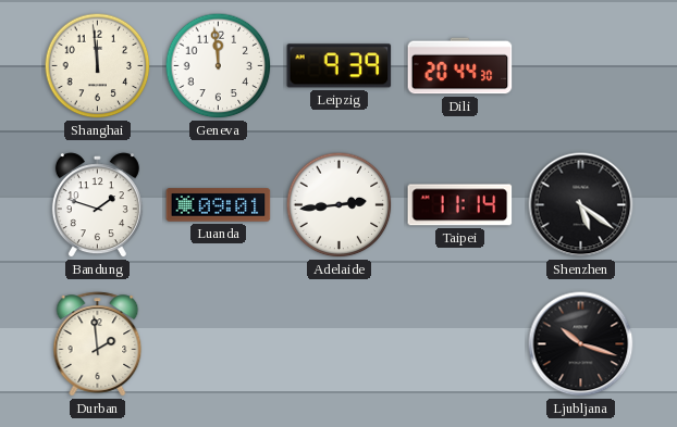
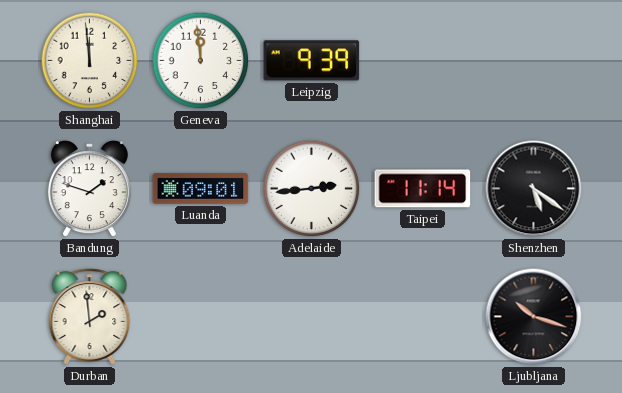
Dili: 20:44 -> none (460, 66)
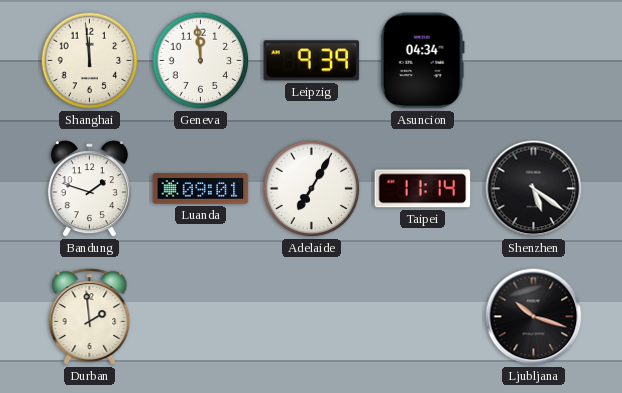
Asuncion: none -> 04:34 (422, 61)
Adelaide: 2:44 -> 7:05 (312, 189)
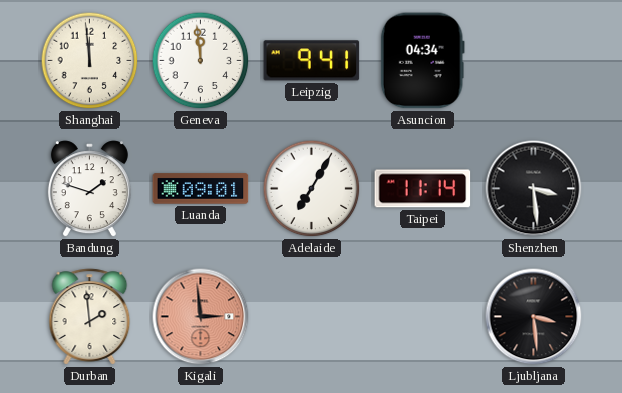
Leipzig: 9:39 -> 9:41 (312, 61)
Shenzhen: 5:21 -> 3:29 (534, 189)
Kigali: none -> 2:59 (201, 317)
Ljubljana: 10:18 -> 3:29 (534, 317)
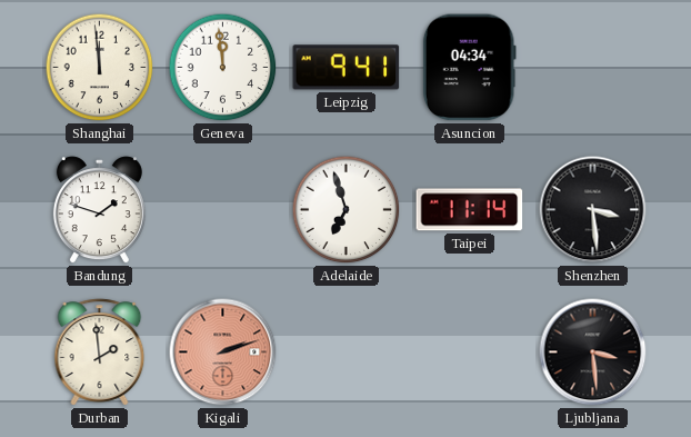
Luanda: 09:01 -> none (201, 189)
Adelaide: 7:05 -> 6:57 (347, 210)
Kigali: 2:59 -> 2:12 (223, 352)
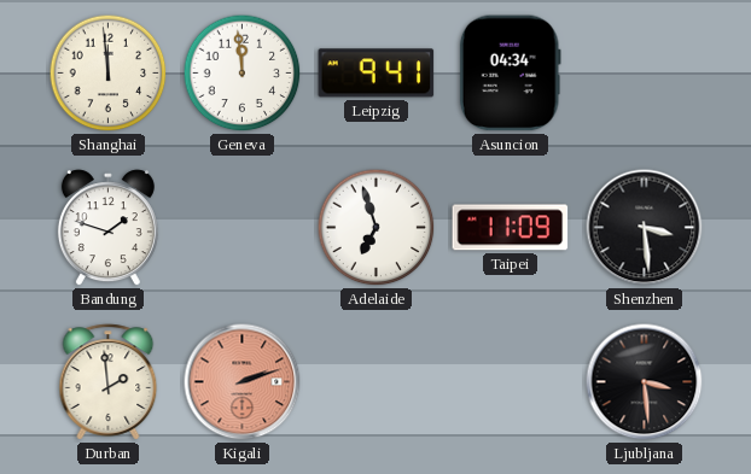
Taipei: 11:14 -> 11:09 (511, 228)
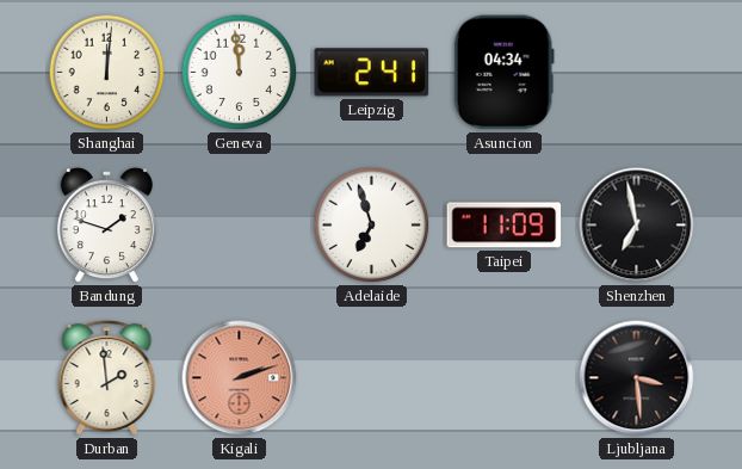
Shanghai: 11:59 -> 12:01 (107, 73)
Leipzig: 9:41 -> 2:41 (372, 73)
Shenzhen: 3:29 -> 6:58 (637, 226)
